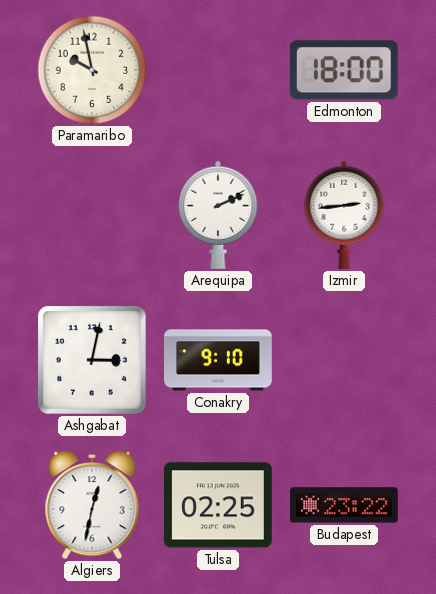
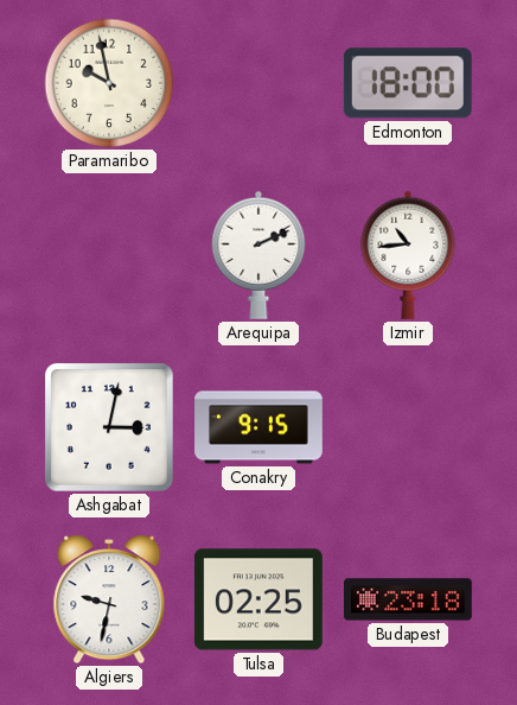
Izmir: 2:44 -> 10:44 (408, 255)
Conakry: 9:10 -> 9:15 (258, 427)
Algiers: 12:32 -> 9:32 (109, 599)
Budapest: 23:22 -> 23:18 (409, 599)
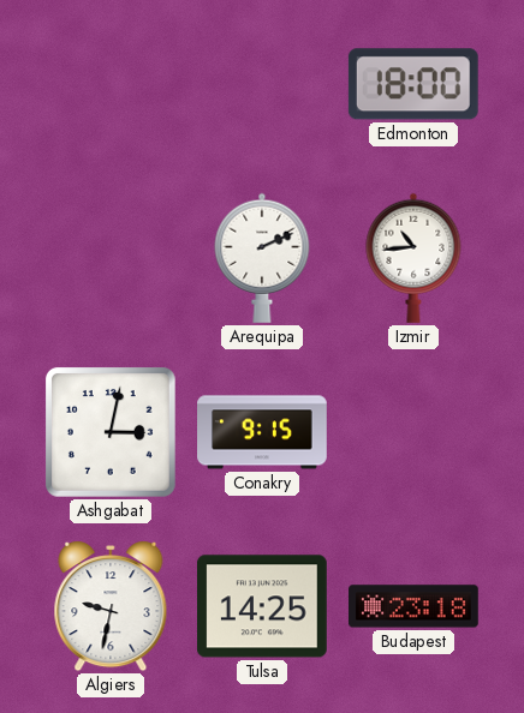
Paramaribo: 9:58 -> none (109, 83)
Tulsa: 02:25 -> 14:25 (262, 606)
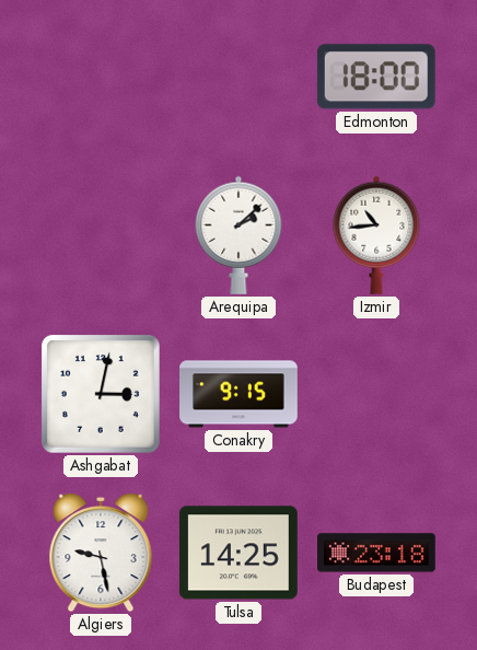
Arequipa: 2:11 -> 2:08 (238, 235)
Algiers: 9:32 -> 9:28 (101, 553)
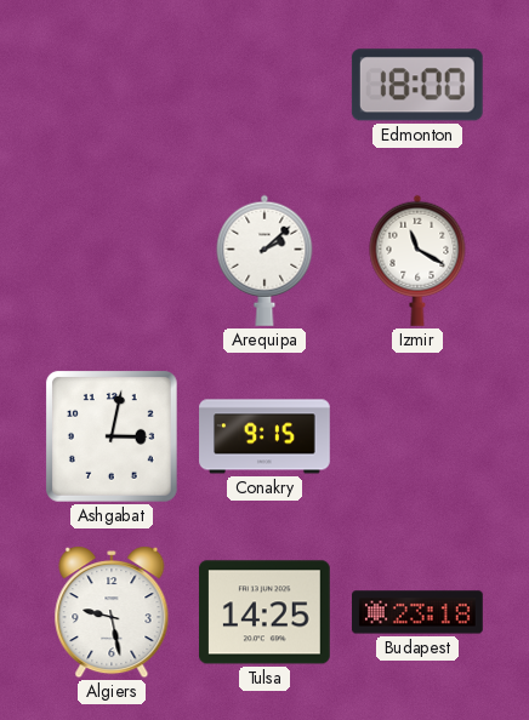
Izmir: 10:44 -> 11:20 (417, 261)
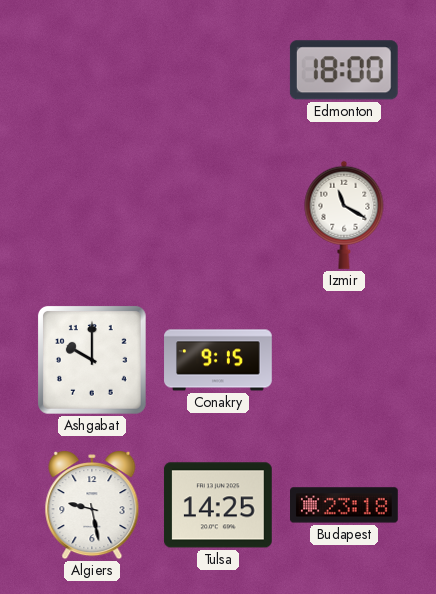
Arequipa: 2:08 -> none (264, 261)
Ashgabat: 3:02 -> 10:00 (92, 360)
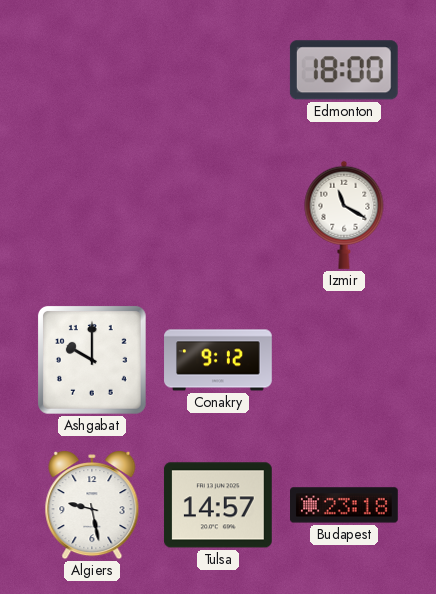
Conakry: 9:15 -> 9:12 (218, 360)
Tulsa: 14:25 -> 14:57 (218, 505)
